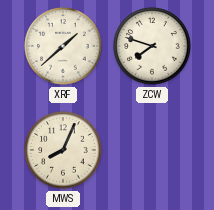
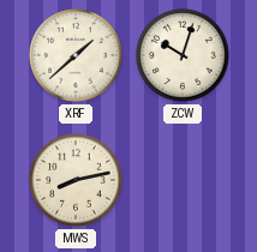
ZCW: 7:48 -> 10:03 (183, 55)
MWS: 8:04 -> 8:13 (76, 180)
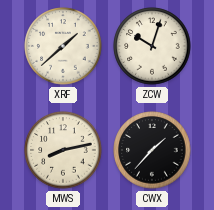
CWX: none -> 1:37 (152, 150)
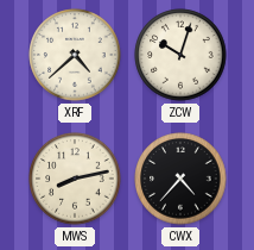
XRF: 1:38 -> 4:38 (75, 55)
CWX: 1:37 -> 4:37 (180, 179)
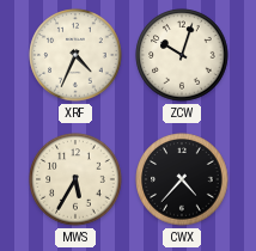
XRF: 4:38 -> 4:34 (75, 55)
MWS: 8:13 -> 5:35 (75, 179)
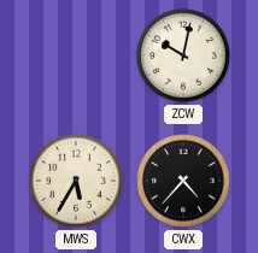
XRF: 4:34 -> none (75, 55)
ZCW: 10:03 -> 10:02 (183, 55)
